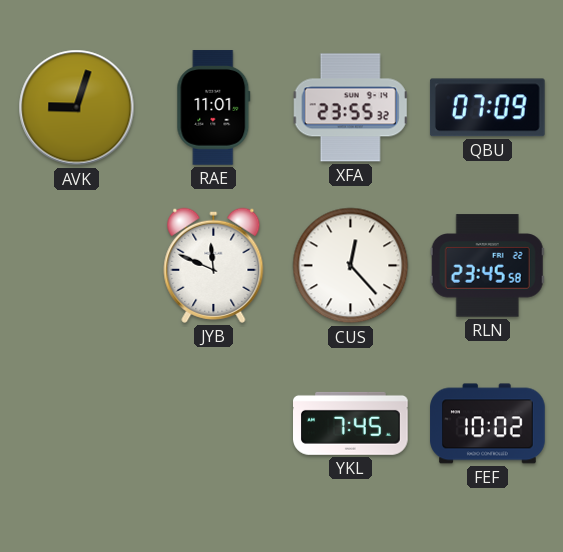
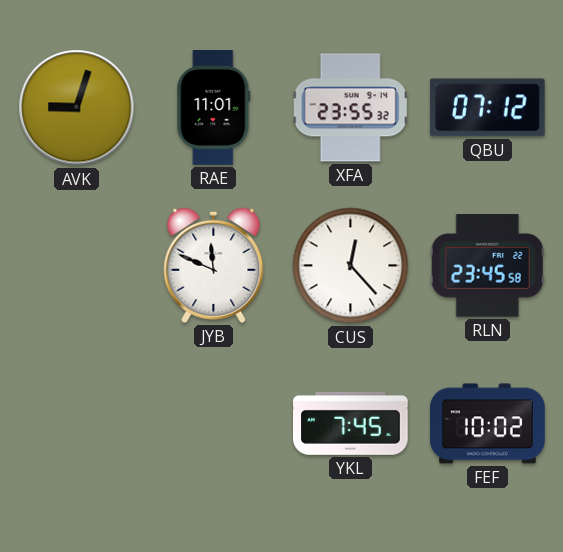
QBU: 07:09 -> 07:12 (487, 108)
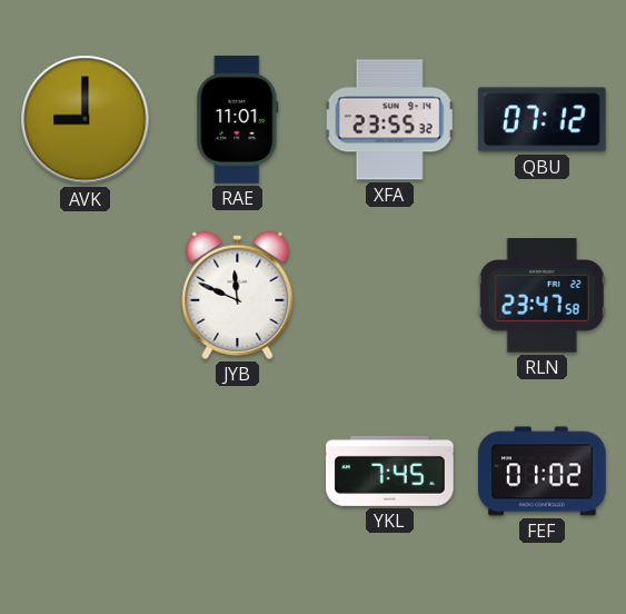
AVK: 9:03 -> 9:00 (86, 120)
CUS: 12:23 -> none (351, 266)
RLN: 23:45 -> 23:47 (541, 296)
FEF: 10:02 -> 01:02 (543, 472)
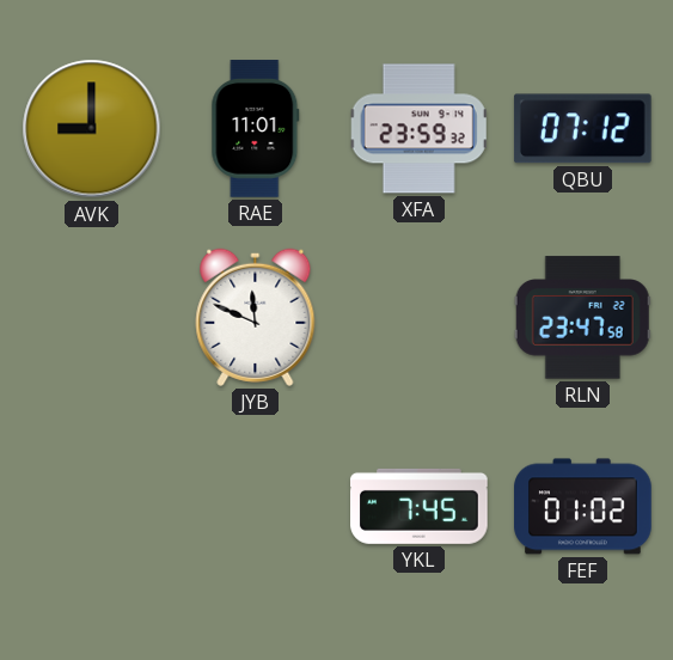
XFA: 23:55 -> 23:59 (418, 129)
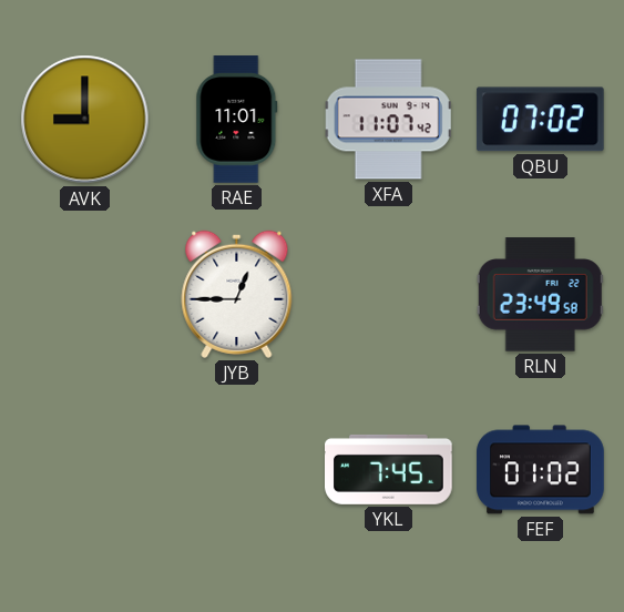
XFA: 23:59 -> 11:07 (388, 120)
QBU: 07:12 -> 07:02 (540, 120)
JYB: 11:49 -> 12:45 (237, 294)
RLN: 23:47 -> 23:49 (540, 295)
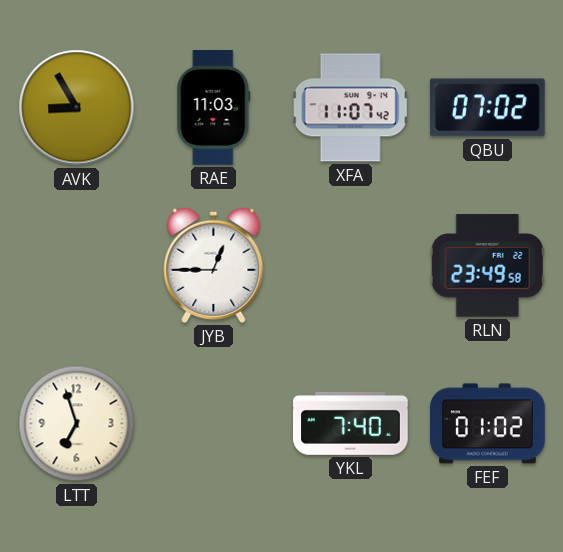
AVK: 9:00 -> 8:55 (77, 108)
RAE: 11:01 -> 11:03 (214, 108)
LTT: none -> 6:57 (77, 424)
YKL: 7:45 -> 7:40 (351, 423)
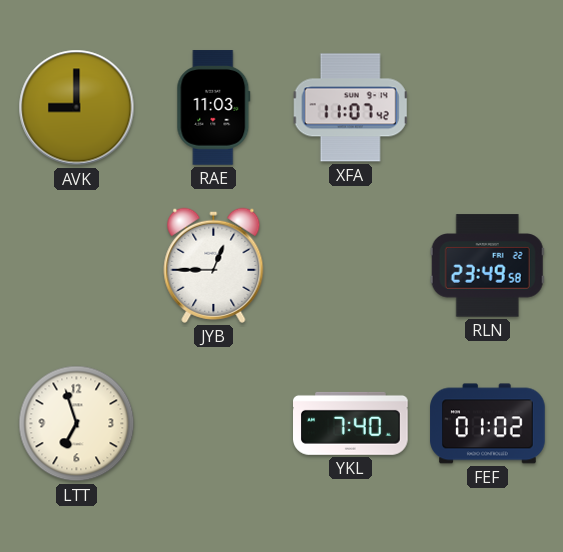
AVK: 8:55 -> 9:00 (77, 108)
QBU: 07:02 -> none (487, 108)
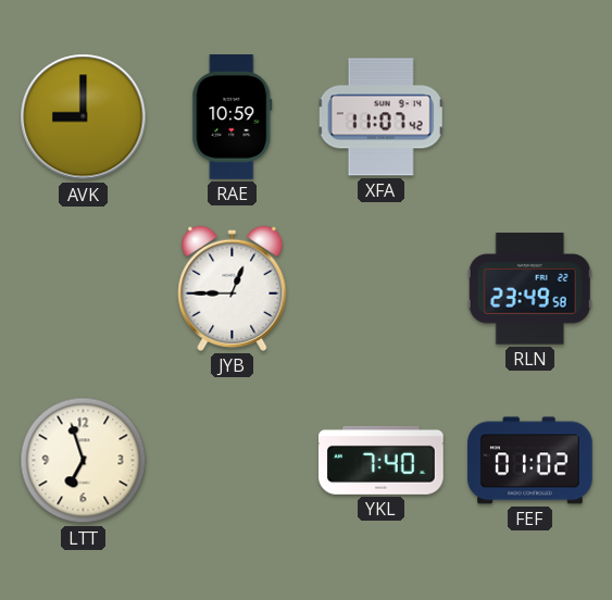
RAE: 11:03 -> 10:59 (233, 117)
